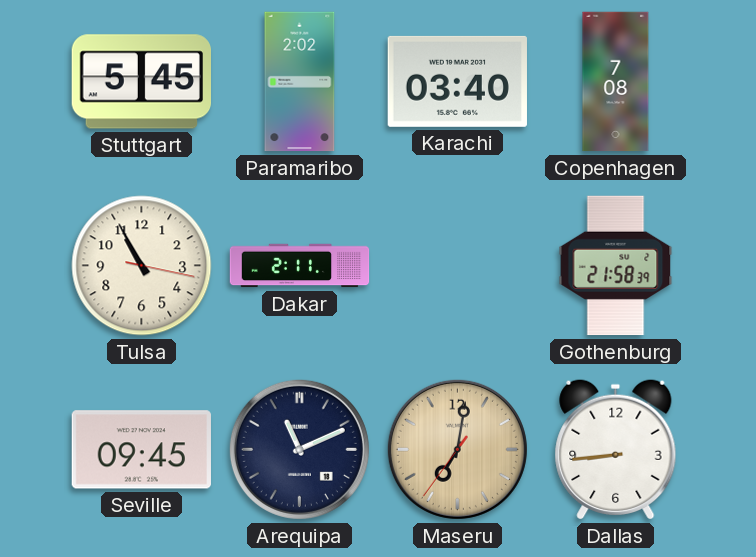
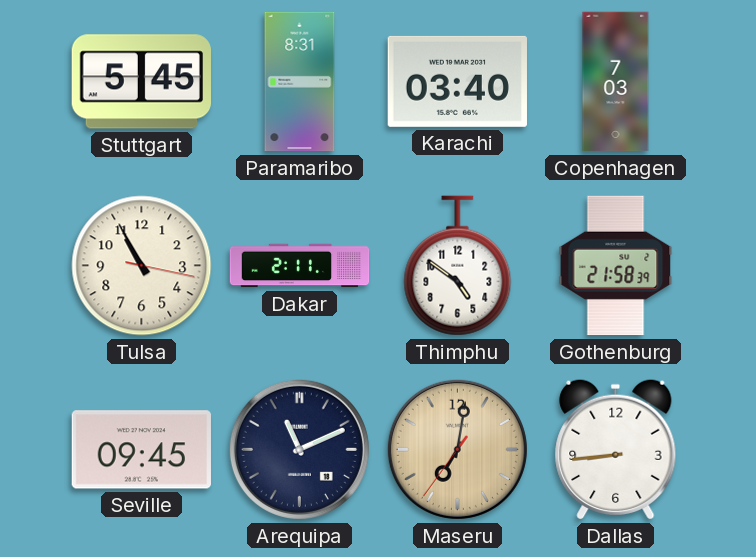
Paramaribo: 2:02 -> 8:31 (300, 82)
Copenhagen: 7:08 -> 7:03 (616, 82)
Thimphu: none -> 4:51 (458, 266)
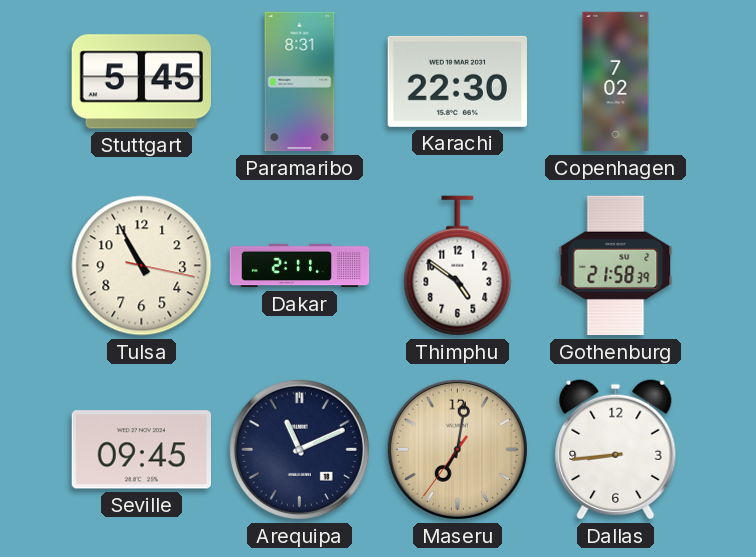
Karachi: 03:40 -> 22:30 (457, 81)
Copenhagen: 7:03 -> 7:02 (616, 82)
